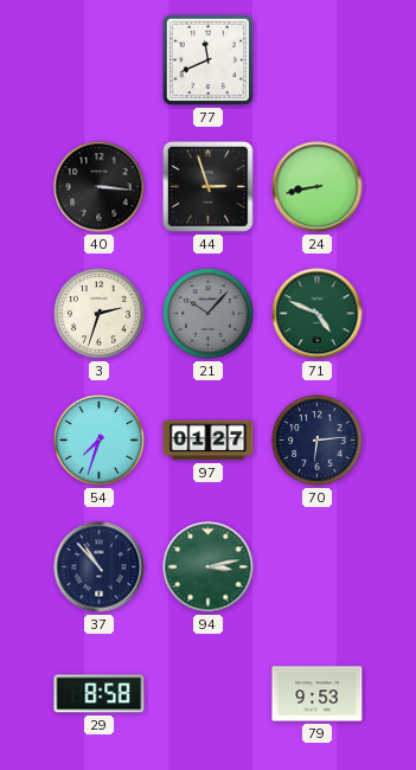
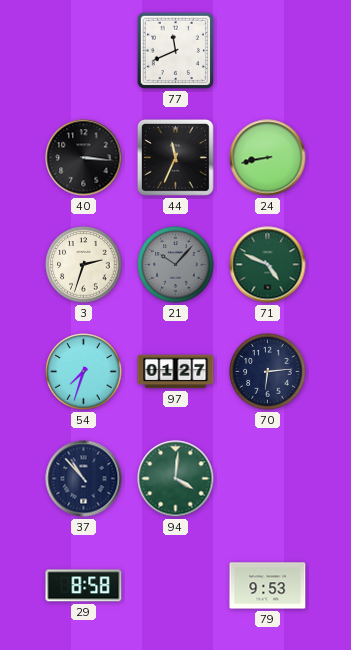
44: 2:57 -> 11:34 (176, 158)
94: 3:13 -> 4:01 (176, 479)
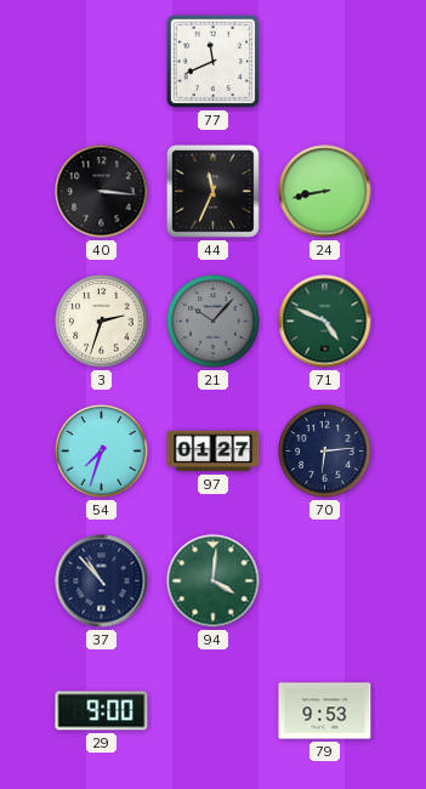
29: 8:58 -> 9:00 (102, 711)
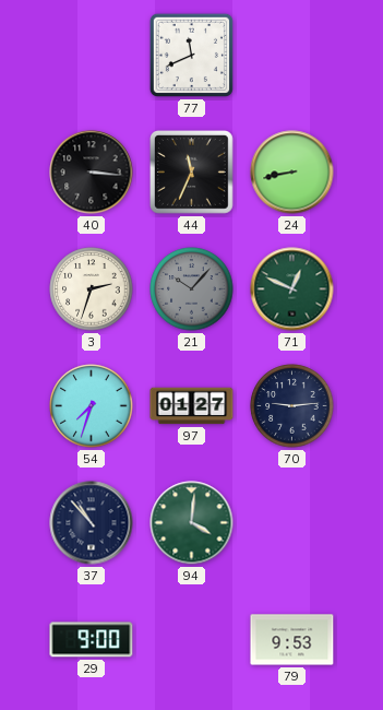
71: 4:49 -> 12:49 (292, 289)
70: 6:14 -> 9:14 (292, 406)
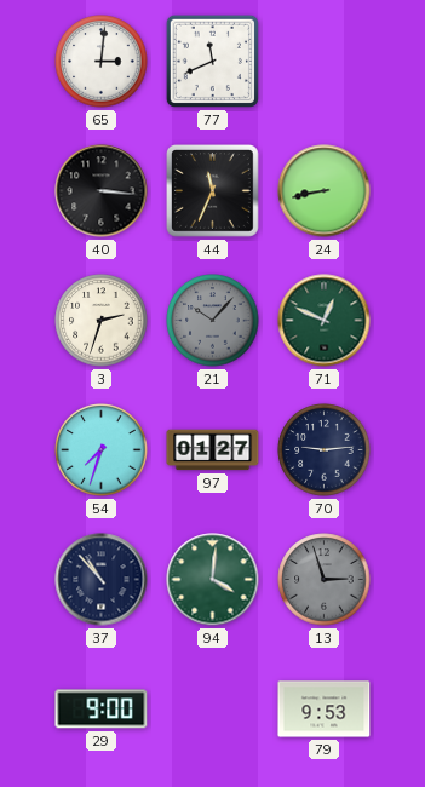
65: none -> 3:01 (102, 62)
13: none -> 2:57 (325, 580)
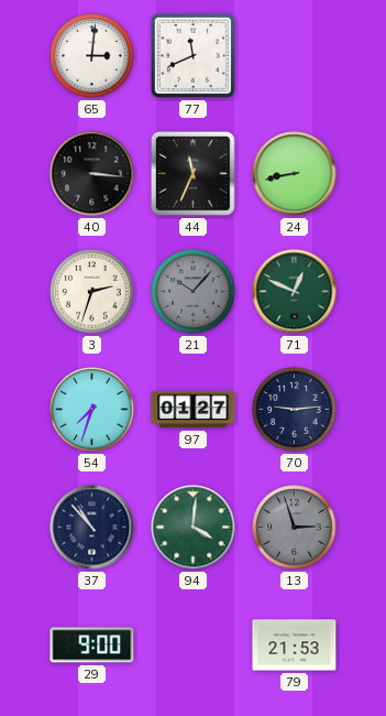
79: 9:53 -> 21:53 (295, 646)
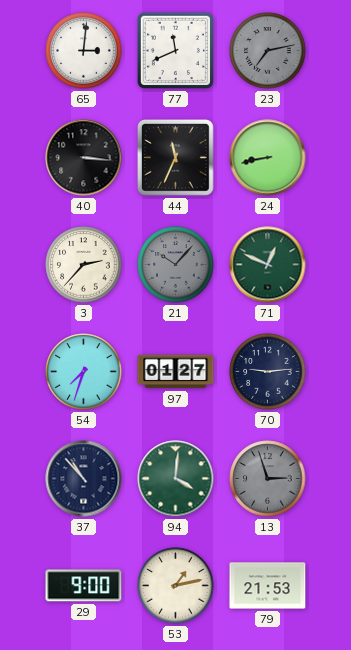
23: none -> 7:13 (268, 51)
3: 2:33 -> 2:37 (84, 265)
53: none -> 1:13 (176, 586)
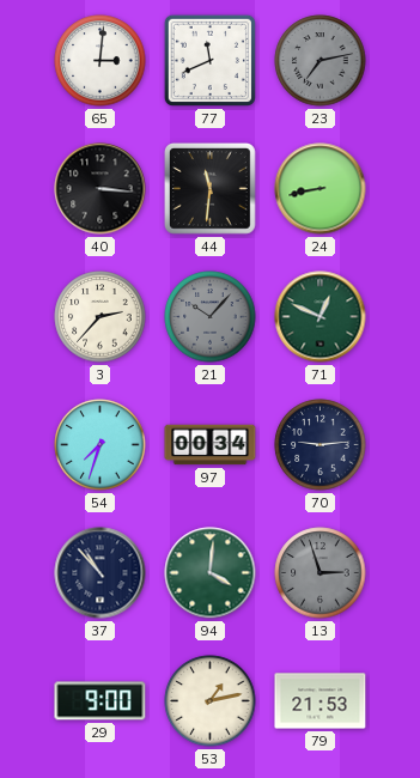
44: 11:34 -> 11:31 (211, 189)
97: 01:27 -> 00:34 (211, 445)
